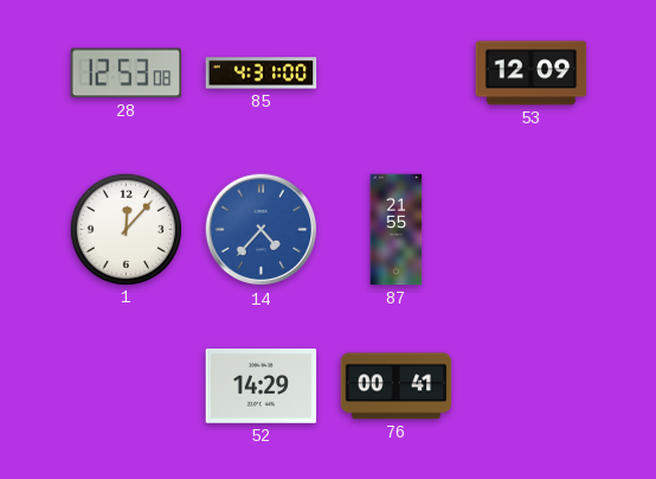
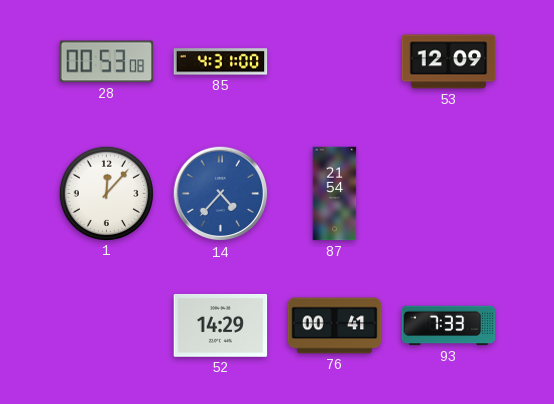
28: 12:53 -> 00:53 (107, 62)
87: 21:55 -> 21:54 (335, 194)
93: none -> 7:33 (449, 326)
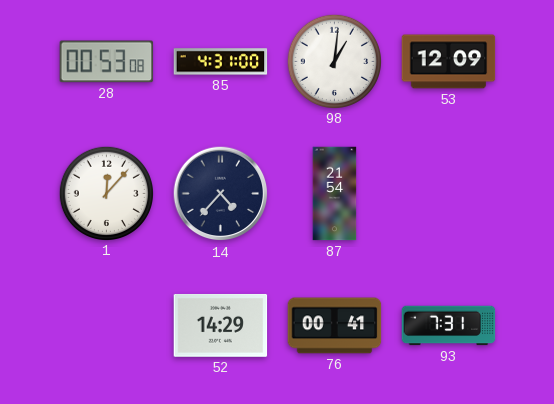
98: none -> 1:01 (334, 61)
14 dial: blue -> navy (221, 194)
93: 7:33 -> 7:31 (449, 326)
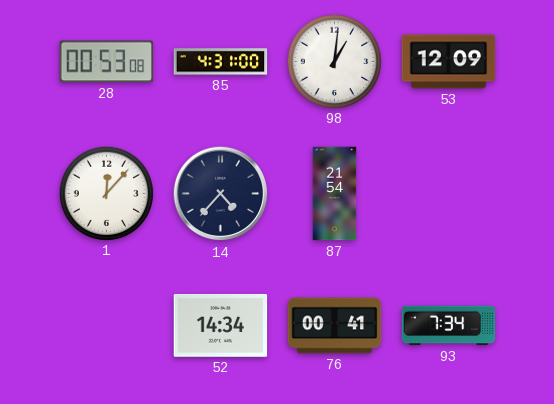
52: 14:29 -> 14:34 (221, 325)
93: 7:31 -> 7:34 (449, 326)
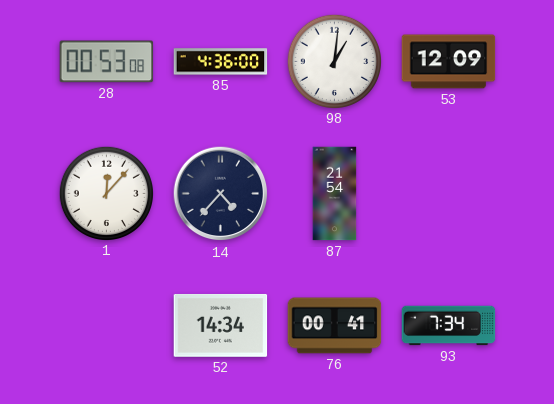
85: 4:31 -> 4:36 (221, 62)
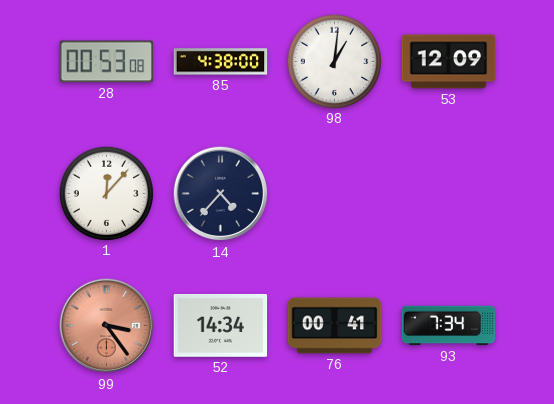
85: 4:36 -> 4:38 (221, 62)
87: 21:54 -> none (335, 194)
99: none -> 3:24 (107, 326)
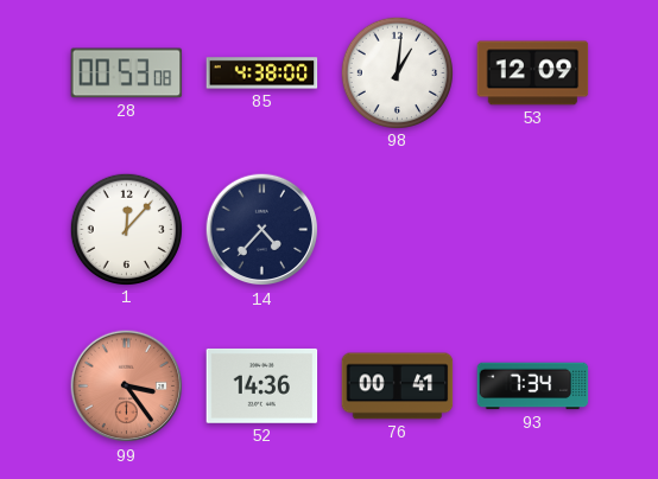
52: 14:34 -> 14:36 (262, 385)
